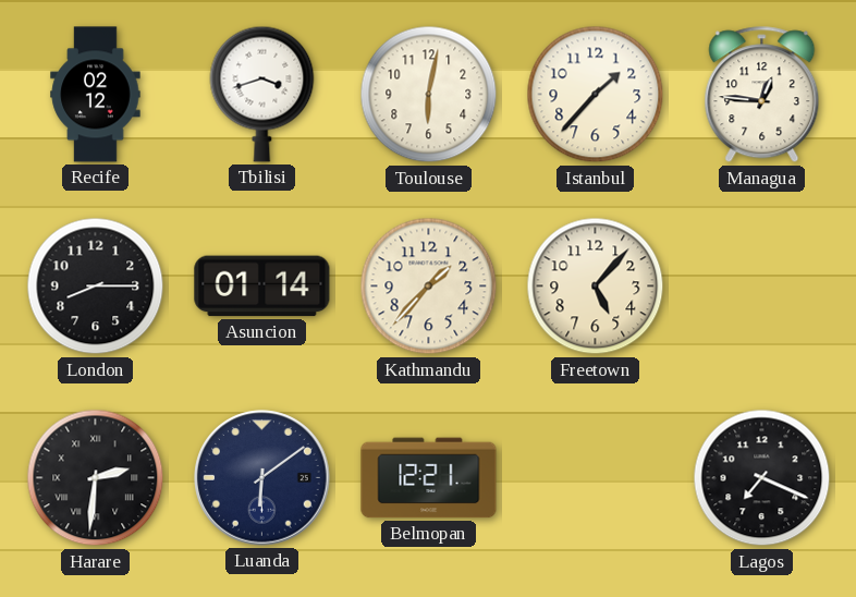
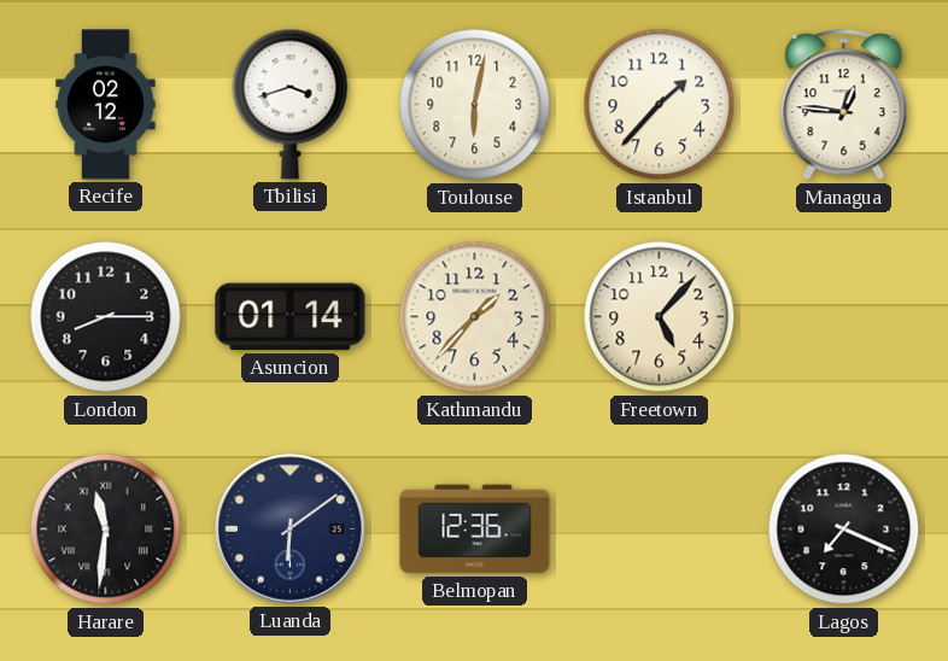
Harare: 2:31 -> 11:31 (106, 530)
Belmopan: 12:21 -> 12:36 (475, 530)
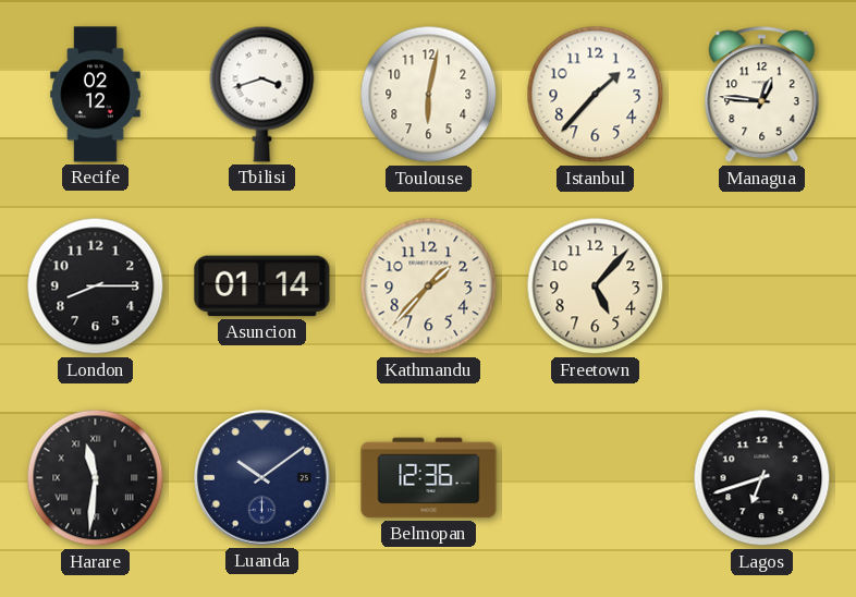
Luanda: 6:09 -> 10:09 (262, 478)
Lagos: 7:19 -> 6:42 (762, 478)
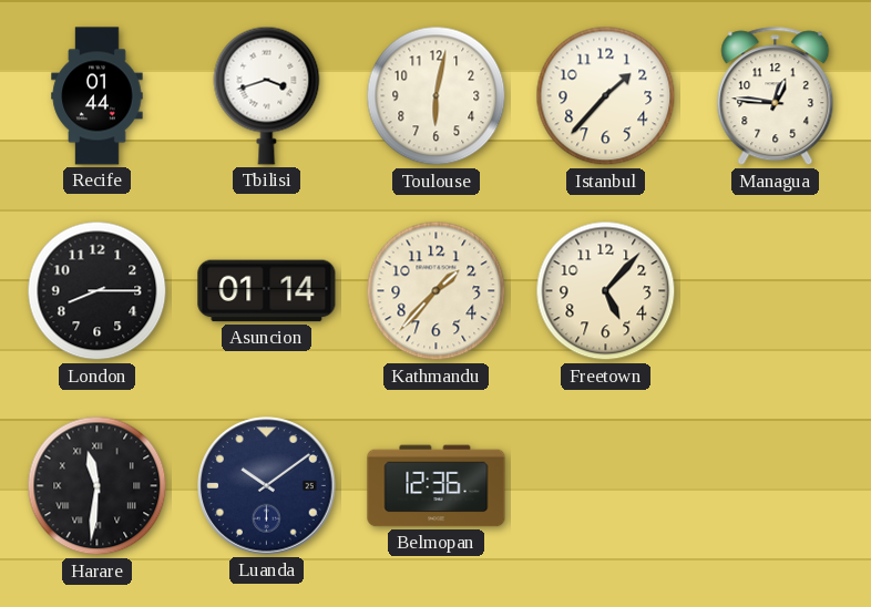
Recife: 02:12 -> 01:44 (98, 96)
Lagos: 6:42 -> none (762, 478)
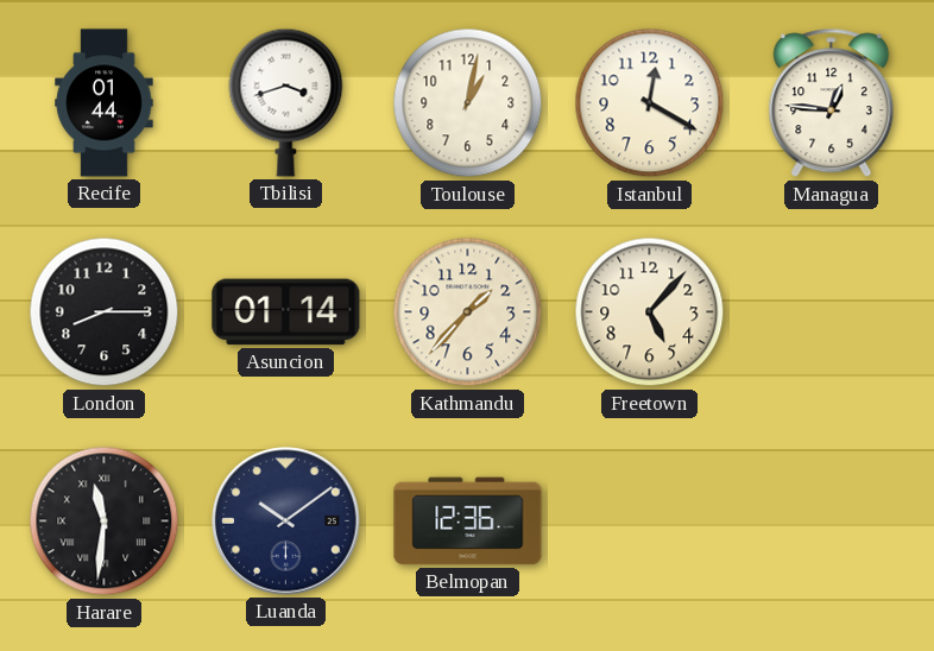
Toulouse: 6:02 -> 1:02 (468, 103)
Istanbul: 1:37 -> 12:20 (650, 103)
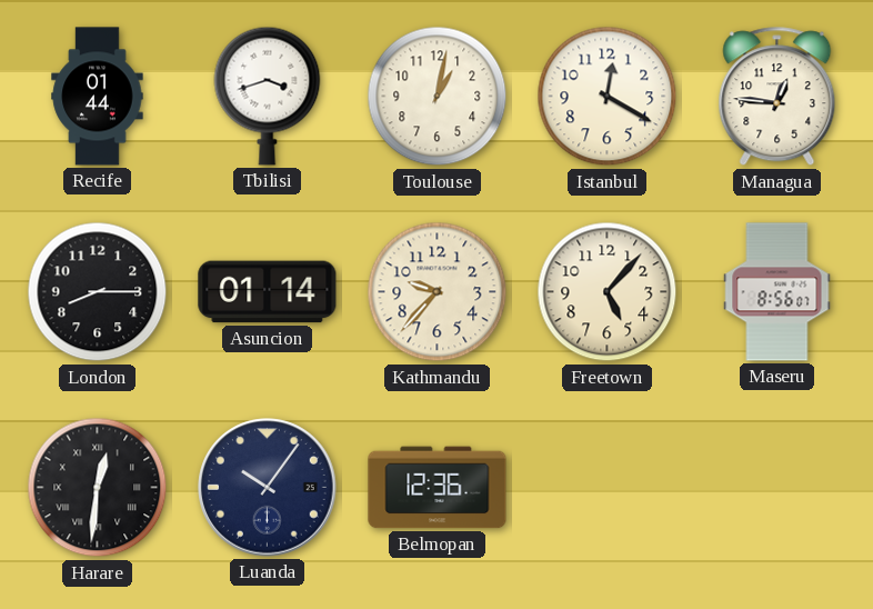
Kathmandu: 1:37 -> 9:37 (438, 292)
Maseru: none -> 8:56 (777, 292)
Harare: 11:31 -> 12:31 (98, 488)
Luanda: 10:09 -> 10:06 (268, 488)
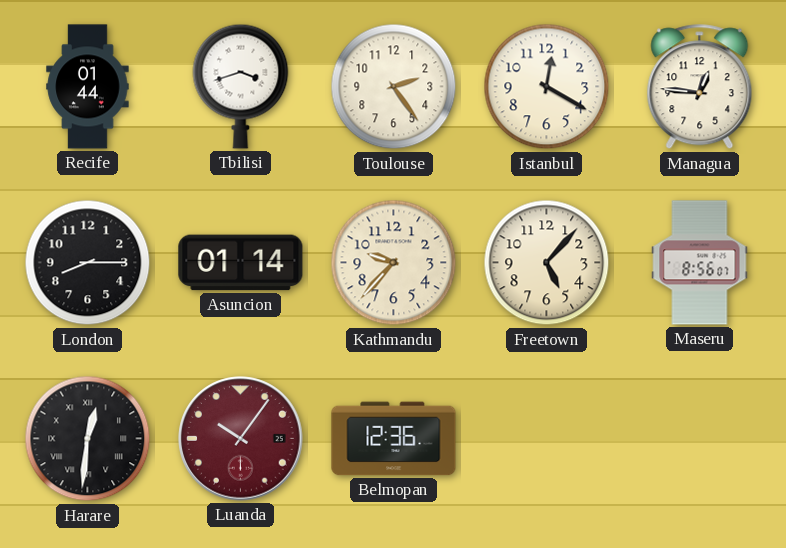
Toulouse: 1:02 -> 2:24 (394, 87)
Luanda dial: navy -> burgundy (241, 439)
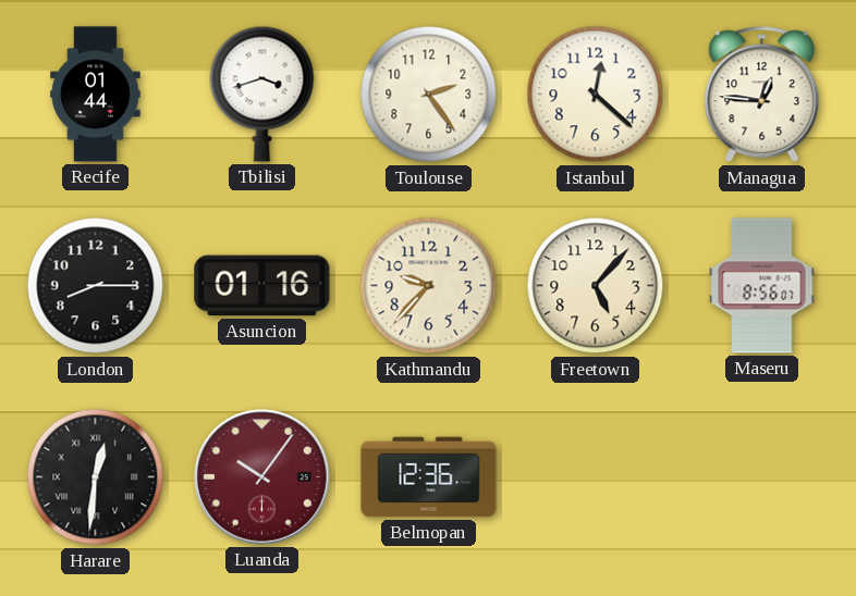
Istanbul: 12:20 -> 12:22 (596, 95)
Asuncion: 01:14 -> 01:16 (262, 286)
